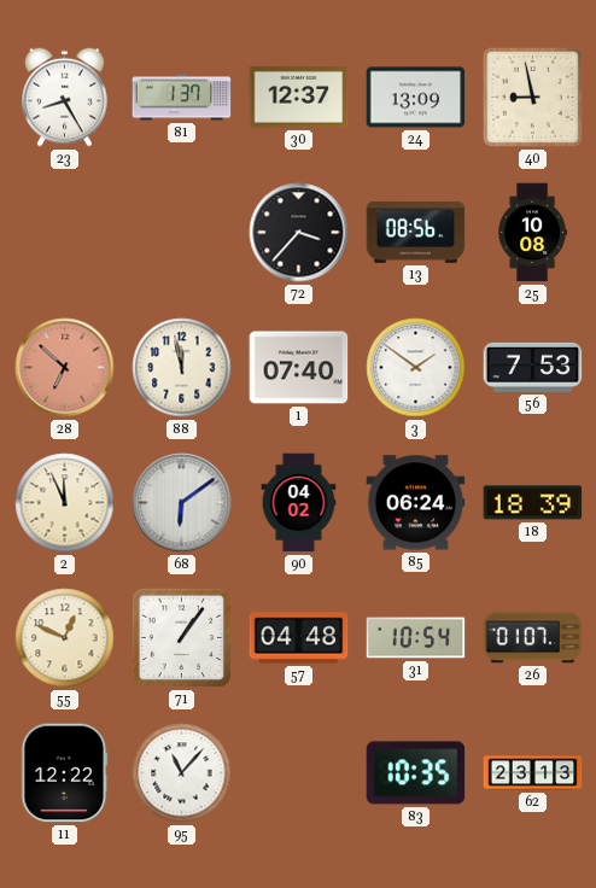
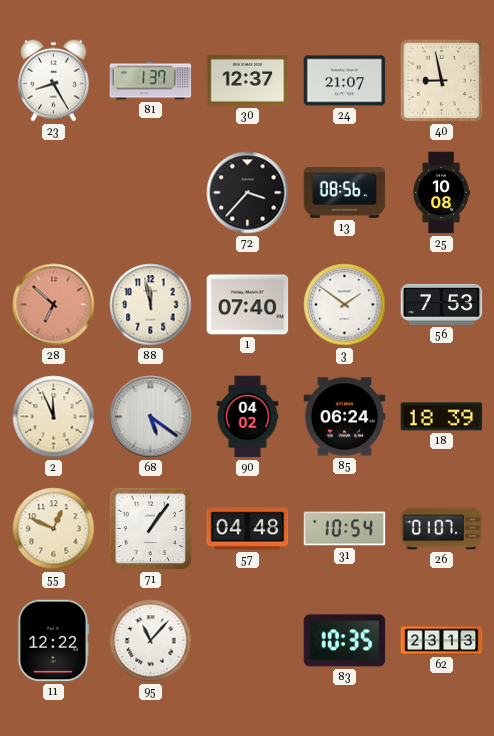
24: 13:09 -> 21:07 (345, 81)
68: 6:09 -> 5:21 (151, 417)
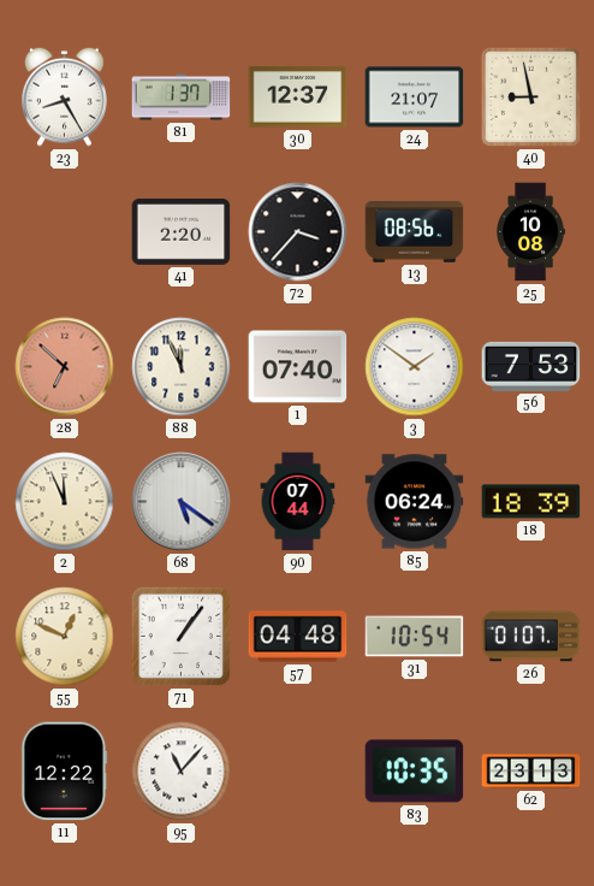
41: none -> 2:20 (182, 231)
88: 11:58 -> 11:56 (182, 367)
90: 04:02 -> 07:44 (298, 502)
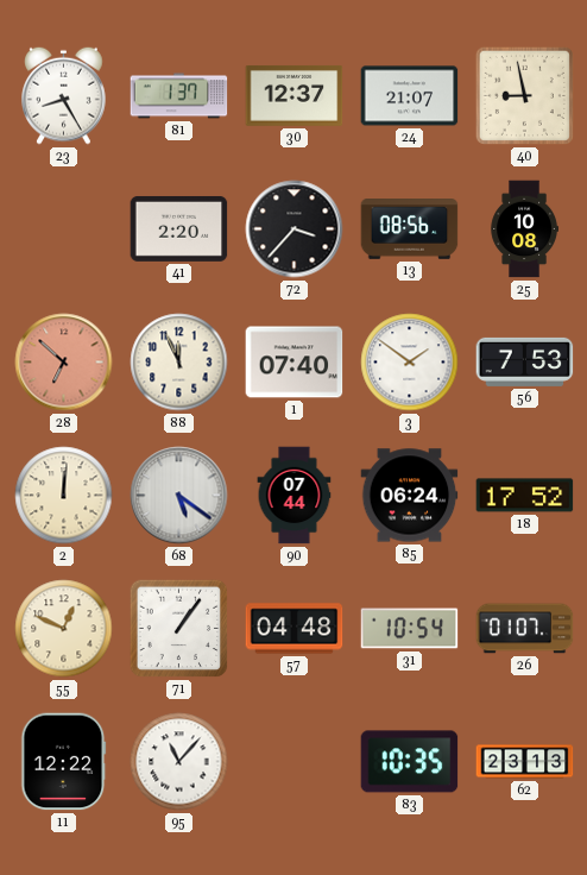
2: 11:56 -> 12:01 (64, 496)
18: 18:39 -> 17:52 (525, 496)
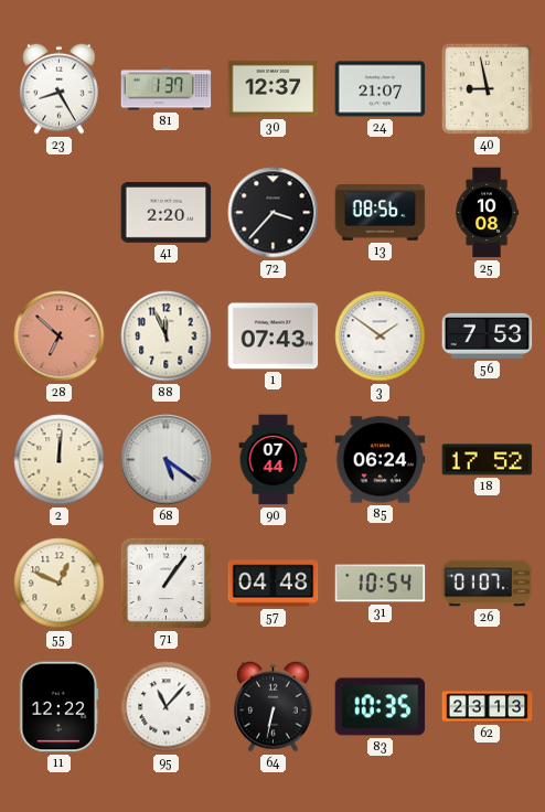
1: 07:40 -> 07:43 (274, 336)
64: none -> 6:32 (274, 706)
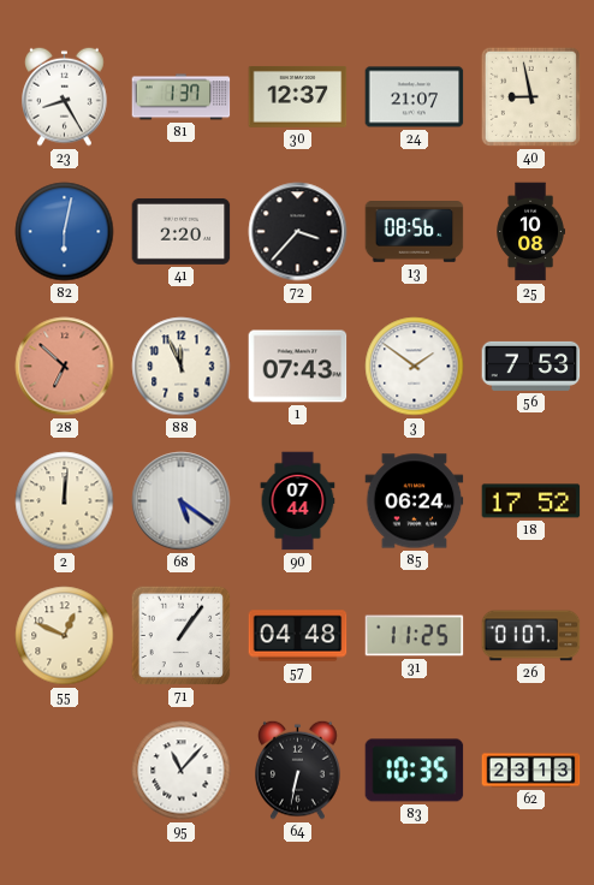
82: none -> 6:02 (65, 232)
31: 10:54 -> 11:25 (415, 636)
11: 12:22 -> none (60, 707)
